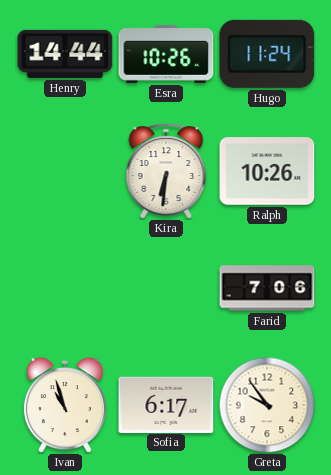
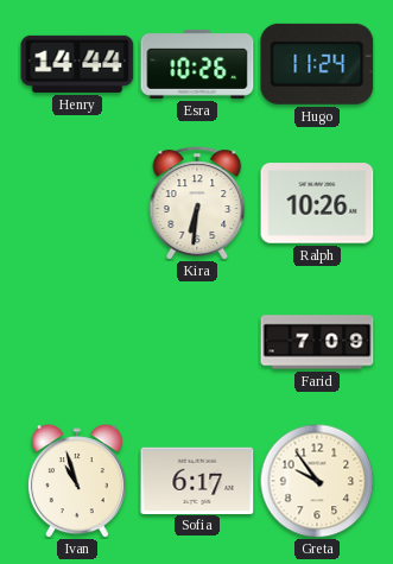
Farid: 7:06 -> 7:09 (317, 342)
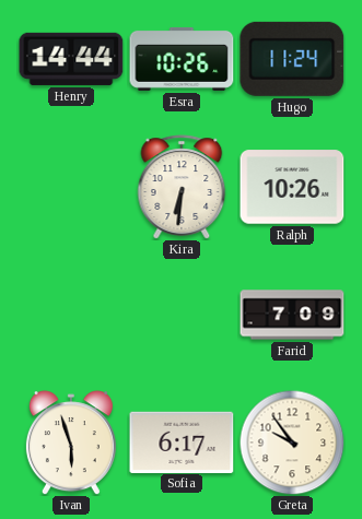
Ivan: 10:57 -> 5:57 (71, 443)
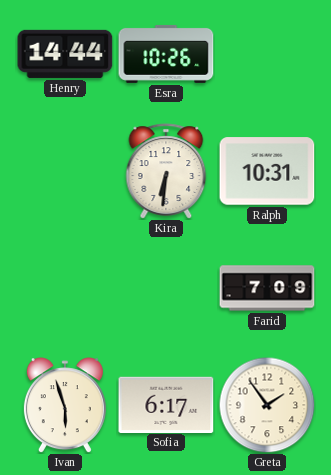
Hugo: 11:24 -> none (292, 59)
Ralph: 10:26 -> 10:31 (267, 171)
Greta: 9:54 -> 1:54 (267, 405)
